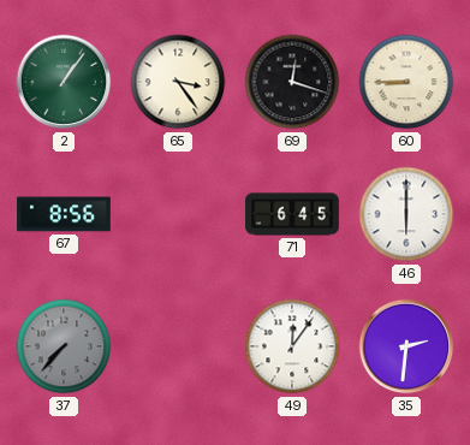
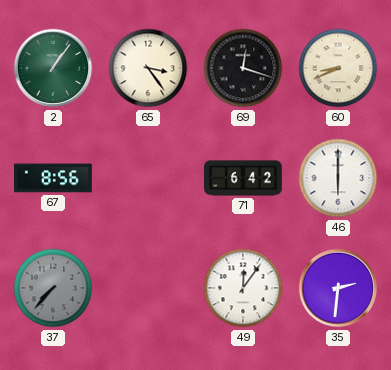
60: 8:45 -> 8:41 (338, 68)
71: 6:45 -> 6:42 (243, 178)
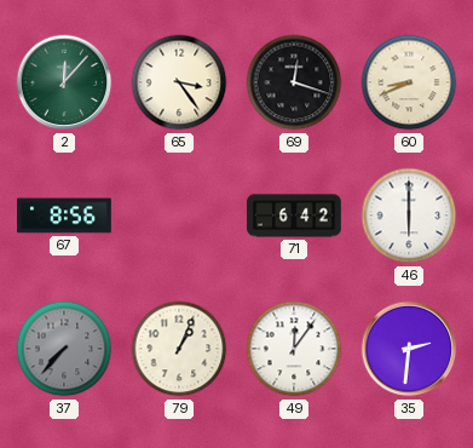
2: 1:06 -> 12:07 (64, 82)
79: none -> 1:04 (179, 349)
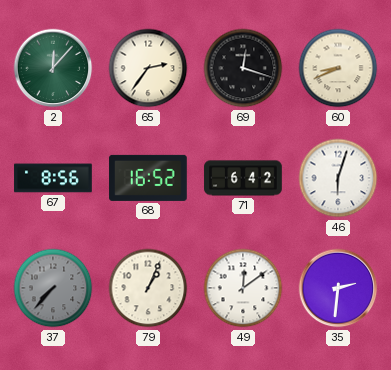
65: 3:24 -> 2:36 (148, 68)
68: none -> 16:52 (148, 178)
46: 6:00 -> 6:03 (338, 178)
49: 12:06 -> 12:09 (243, 288)
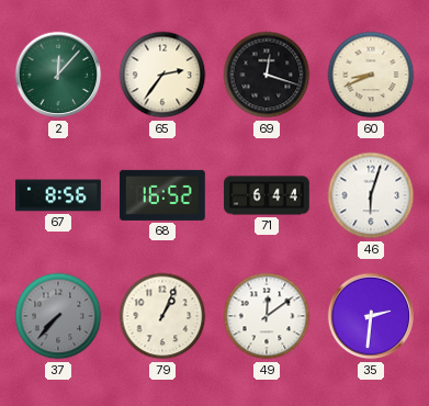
71: 6:42 -> 6:44 (267, 195)
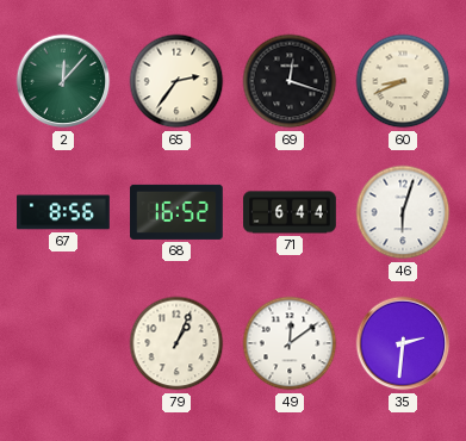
37: 7:37 -> none (58, 316)
